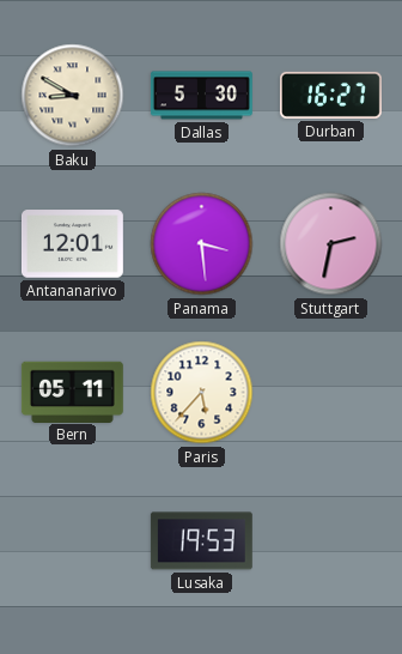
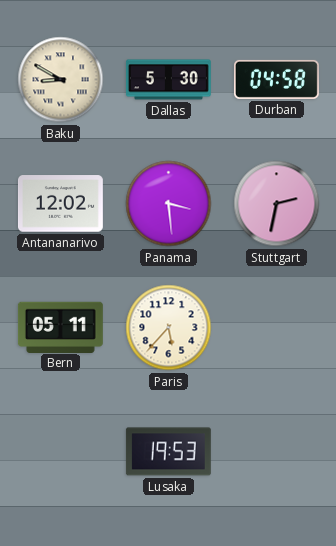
Durban: 16:27 -> 04:58 (276, 79)
Antananarivo: 12:01 -> 12:02 (60, 204)
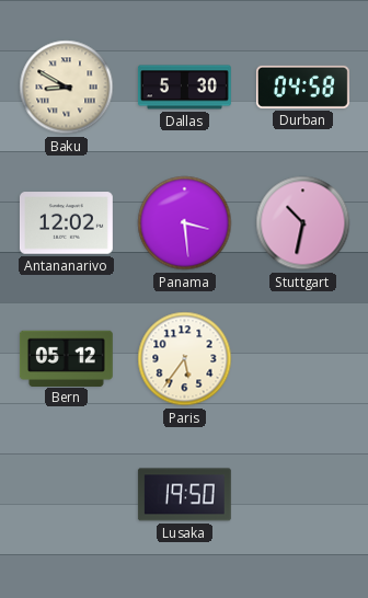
Stuttgart: 2:32 -> 10:32 (303, 223)
Bern: 05:11 -> 05:12 (66, 358)
Paris: 5:37 -> 5:36 (185, 359)
Lusaka: 19:53 -> 19:50 (184, 495)
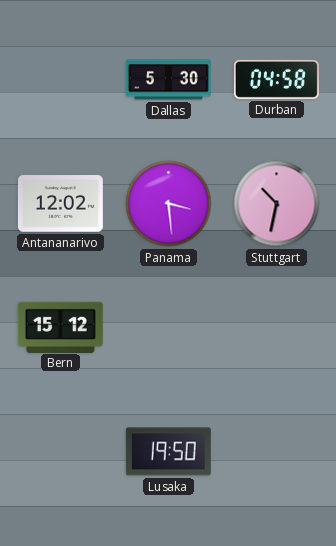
Baku: 8:50 -> none (67, 88)
Bern: 05:12 -> 15:12 (60, 327)
Paris: 5:36 -> none (185, 359)
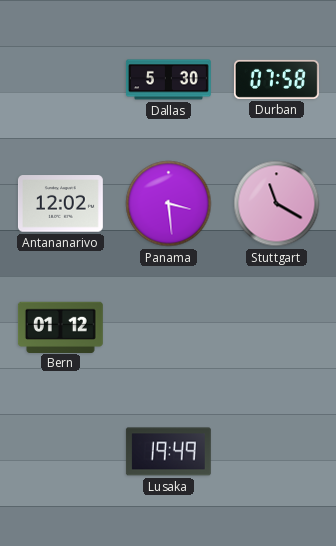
Durban: 04:58 -> 07:58 (276, 79)
Stuttgart: 10:32 -> 11:20 (277, 204)
Bern: 15:12 -> 01:12 (60, 327)
Lusaka: 19:50 -> 19:49 (168, 452)
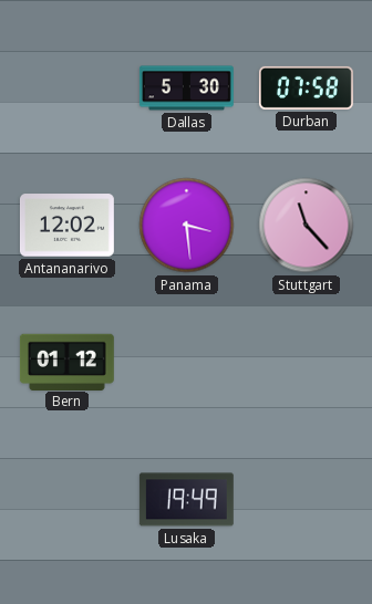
Stuttgart: 11:20 -> 11:23 (307, 226)
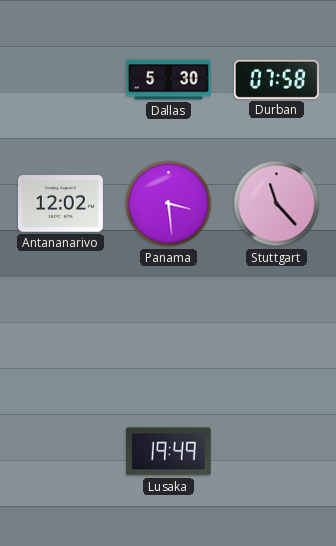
Bern: 01:12 -> none (66, 362)
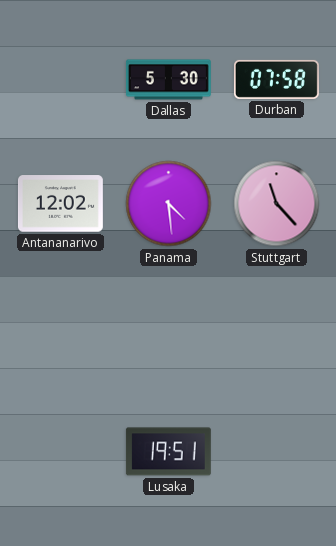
Panama: 3:29 -> 4:29 (169, 204)
Lusaka: 19:49 -> 19:51 (168, 452)
